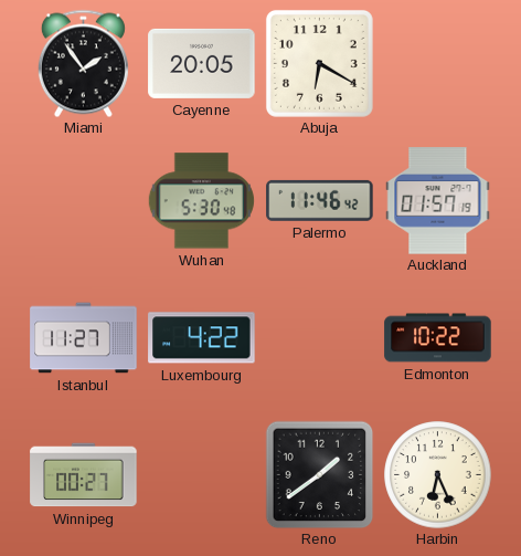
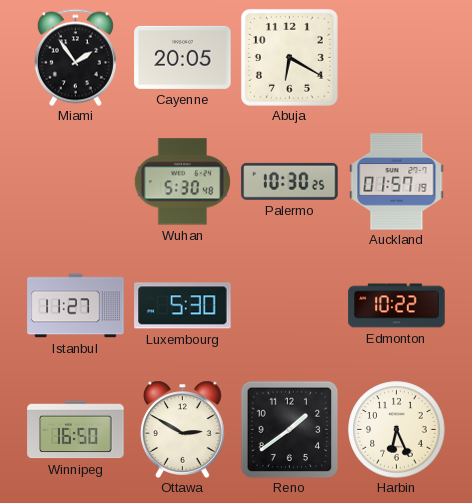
Palermo: 11:46 -> 10:30 (290, 181)
Luxembourg: 4:22 -> 5:30 (183, 306)
Winnipeg: 00:27 -> 16:50 (76, 430)
Ottawa: none -> 2:50 (183, 429)
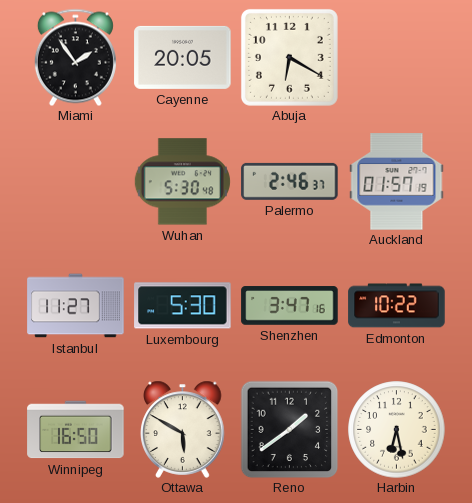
Palermo: 10:30 -> 2:46 (290, 181)
Shenzhen: none -> 3:47 (290, 306)
Ottawa: 2:50 -> 5:50 (183, 429)
Harbin: 6:26 -> 6:28 (397, 430)
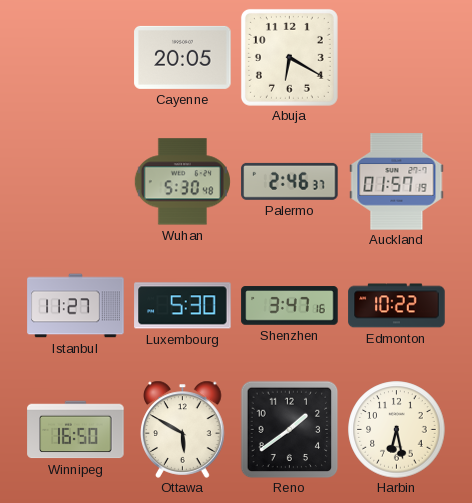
Miami: 1:54 -> none (75, 57)
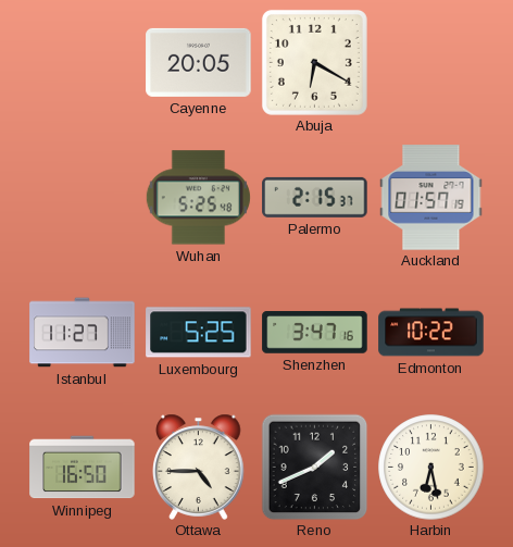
Wuhan: 5:30 -> 5:25 (198, 198)
Palermo: 2:46 -> 2:15 (315, 197)
Luxembourg: 5:30 -> 5:25 (199, 333)
Ottawa: 5:50 -> 4:45 (199, 467)
Reno: 1:39 -> 1:41 (314, 467)
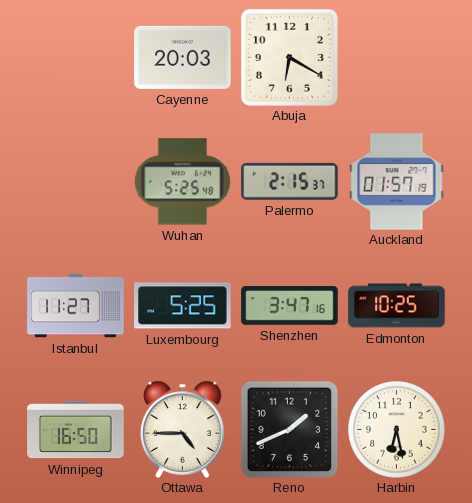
Cayenne: 20:05 -> 20:03 (183, 57)
Edmonton: 10:22 -> 10:25 (397, 306)
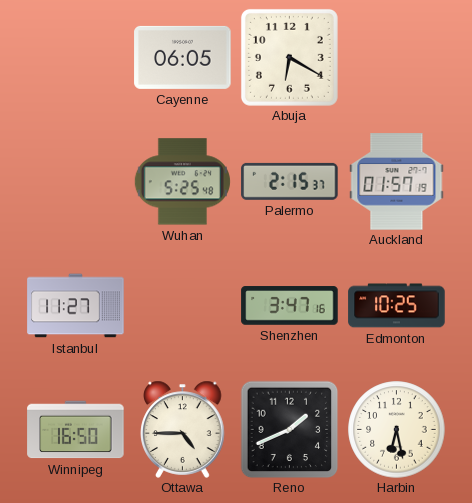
Cayenne: 20:03 -> 06:05 (183, 57)
Luxembourg: 5:25 -> none (183, 306)
